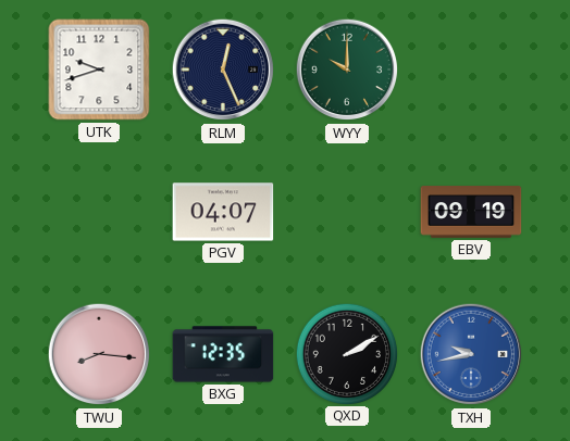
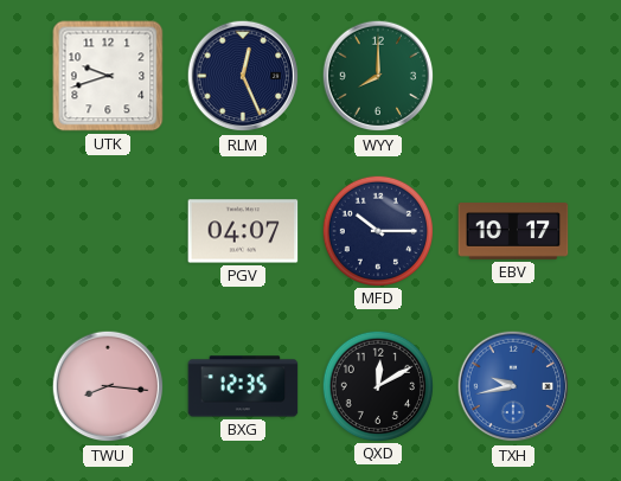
WYY: 10:00 -> 8:00 (378, 76)
MFD: none -> 10:15 (377, 230)
EBV: 09:19 -> 10:17 (513, 231)
QXD: 2:10 -> 12:10 (377, 385)
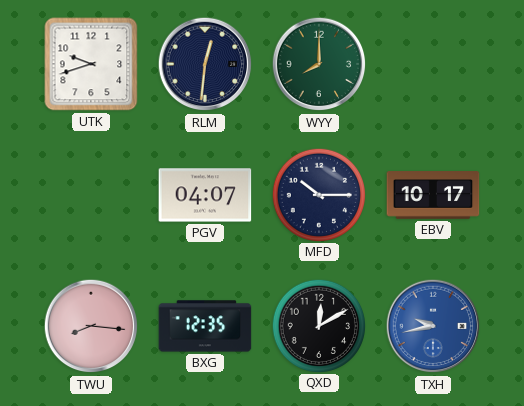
RLM: 12:26 -> 12:31 (205, 64)
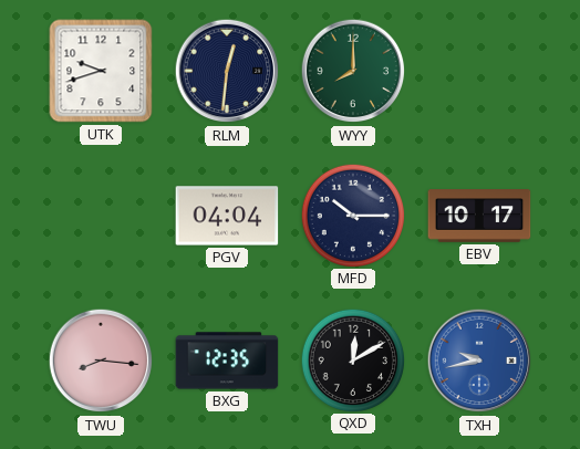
PGV: 04:07 -> 04:04 (227, 216)
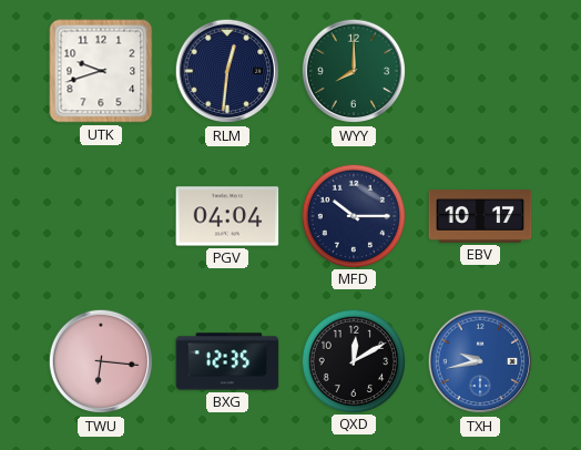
TWU: 8:16 -> 6:16 (101, 361)
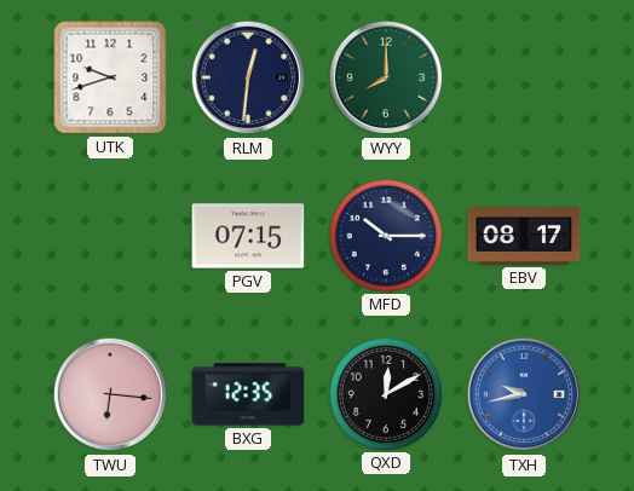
PGV: 04:04 -> 07:15 (248, 236)
EBV: 10:17 -> 08:17 (524, 236)
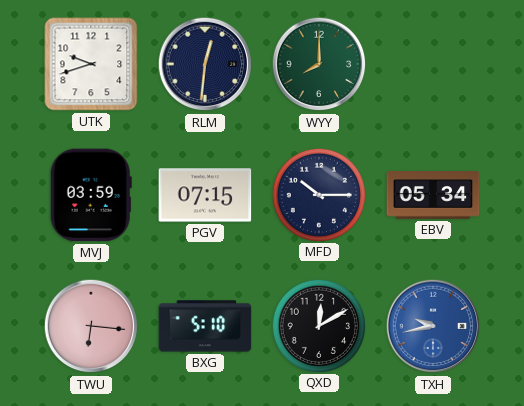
MVJ: none -> 03:59 (91, 195)
EBV: 08:17 -> 05:34 (433, 195)
BXG: 12:35 -> 5:10 (205, 326)
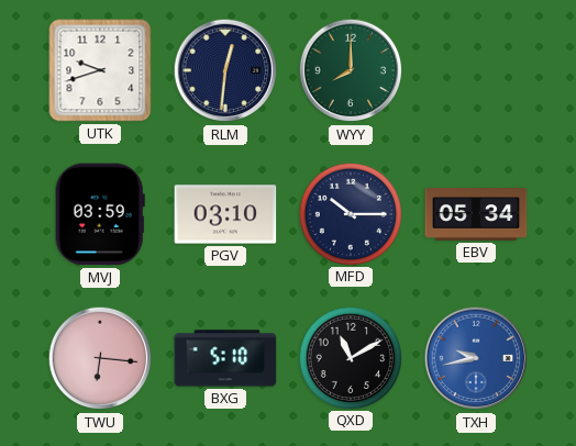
PGV: 07:15 -> 03:10 (225, 214)
QXD: 12:10 -> 11:10 (350, 357)
